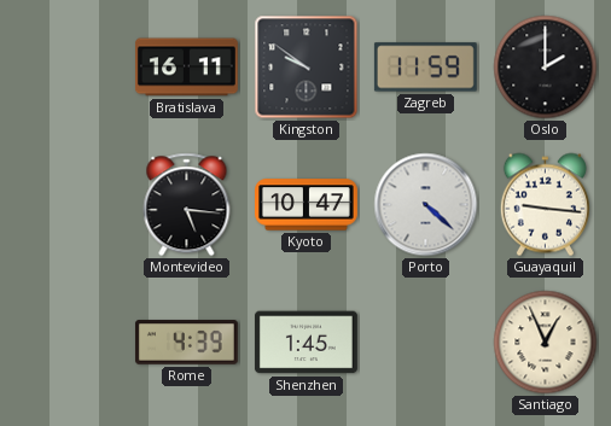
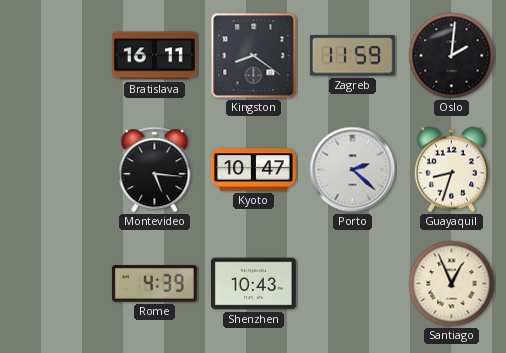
Kingston: 9:51 -> 8:21 (254, 56)
Oslo: 2:00 -> 2:01 (452, 56)
Porto: 4:22 -> 2:22 (353, 170)
Guayaquil: 9:16 -> 8:33 (451, 170)
Shenzhen: 1:45 -> 10:43 (253, 284)
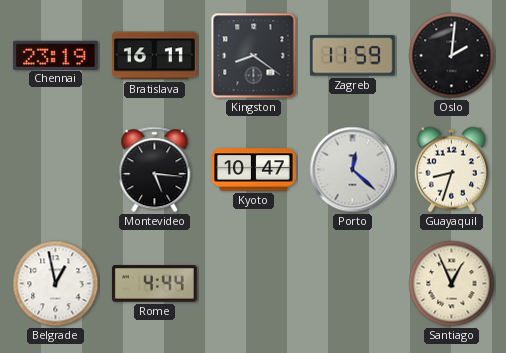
Chennai: none -> 23:19 (55, 55)
Porto: 2:22 -> 12:22 (353, 170)
Belgrade: none -> 12:58 (56, 284)
Rome: 4:39 -> 4:44 (154, 284)
Shenzhen: 10:43 -> none (253, 284)
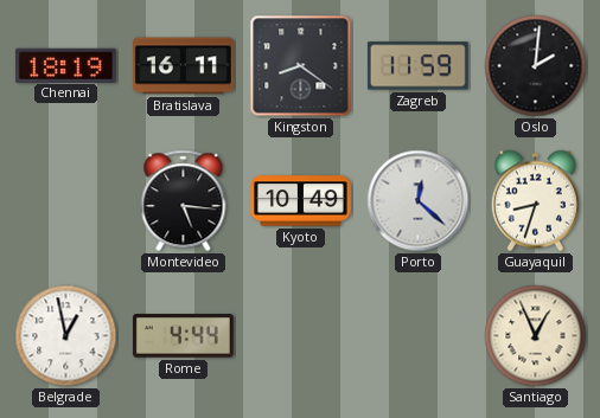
Chennai: 23:19 -> 18:19 (65, 65)
Kyoto: 10:47 -> 10:49 (301, 201)
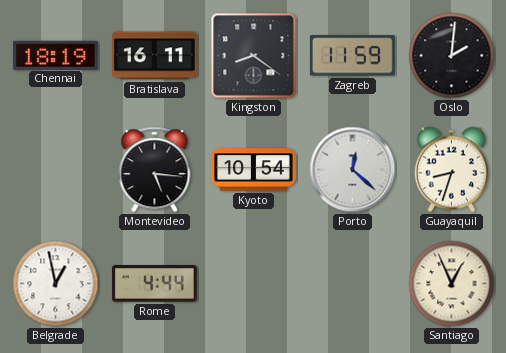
Kyoto: 10:49 -> 10:54 (254, 170)
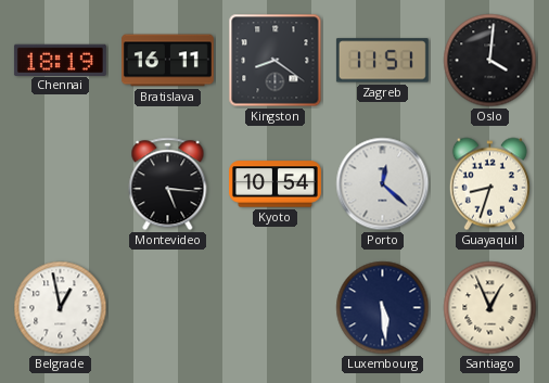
Zagreb: 11:59 -> 11:51 (382, 61)
Oslo: 2:01 -> 4:01 (490, 61)
Rome: 4:44 -> none (154, 284)
Luxembourg: none -> 5:29 (383, 308)
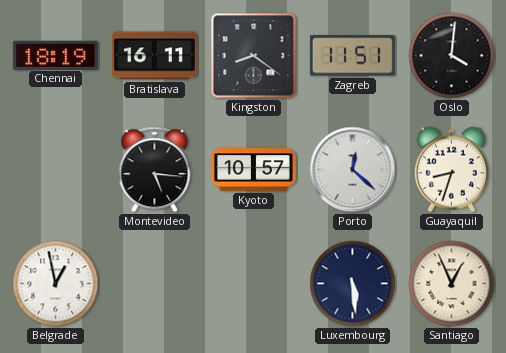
Kyoto: 10:54 -> 10:57 (254, 170)
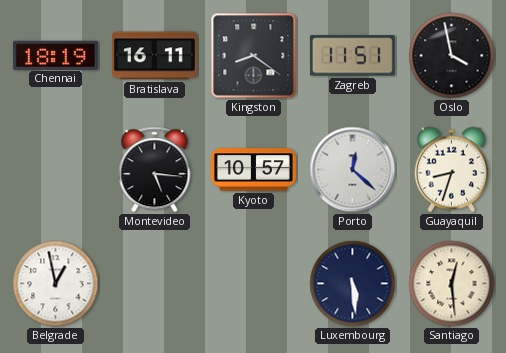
Oslo: 4:01 -> 3:58 (452, 56)
Santiago: 12:56 -> 12:29 (452, 284)
